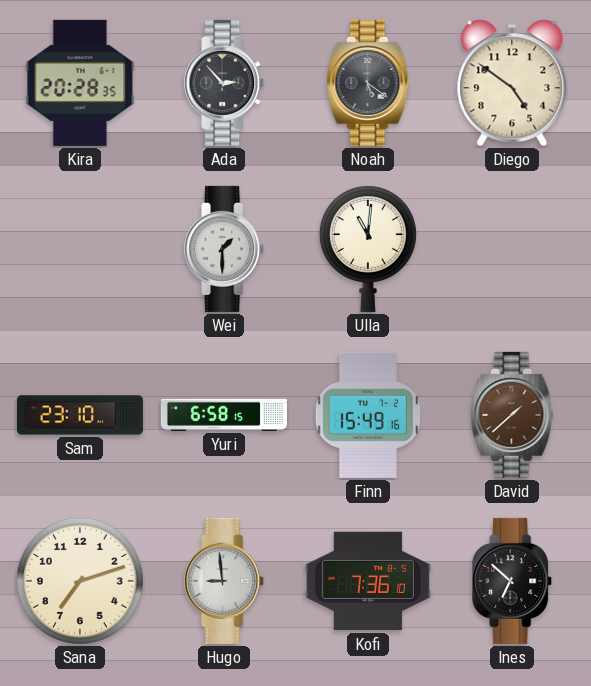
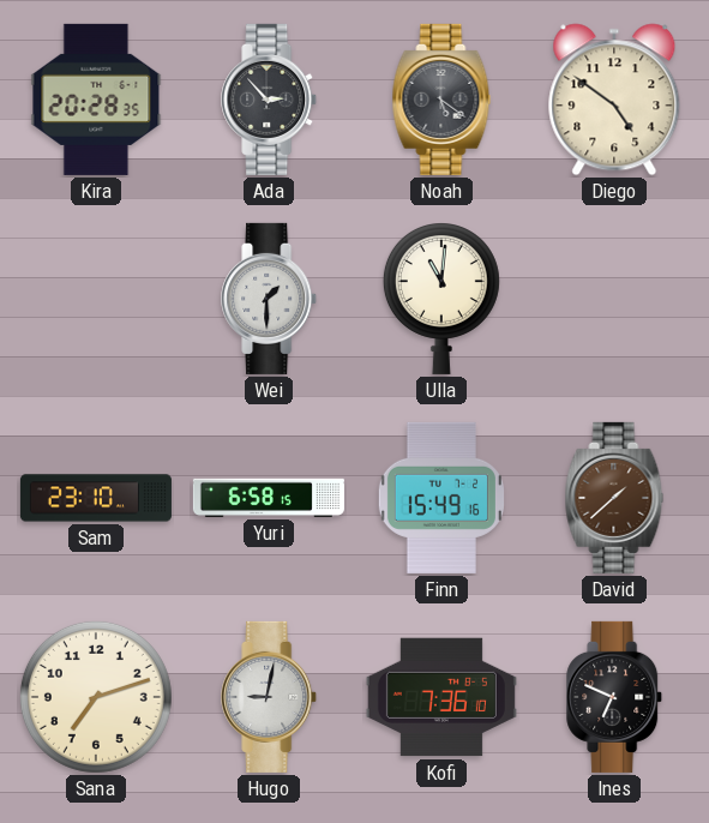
Hugo: 8:59 -> 9:02 (270, 697)
Ines: 6:52 -> 6:49 (615, 697)
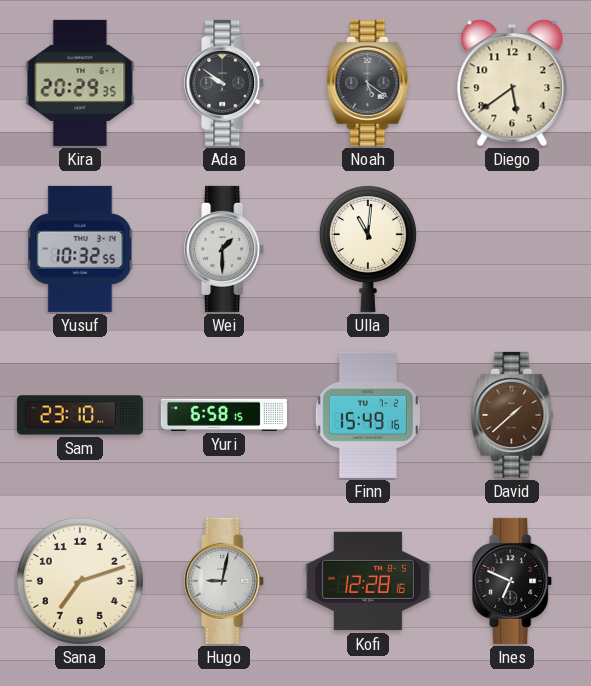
Kira: 20:28 -> 20:29 (80, 83)
Ada: 2:53 -> 9:51 (225, 83)
Diego: 4:51 -> 5:39 (512, 83)
Yusuf: none -> 10:32 (80, 249)
Kofi: 7:36 -> 12:28 (368, 581)
